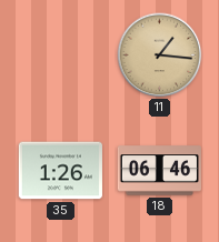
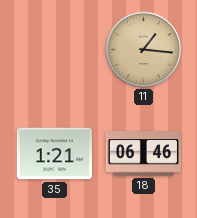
35: 1:26 -> 1:21 (54, 154)
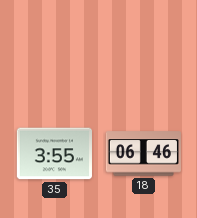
11: 1:16 -> none (144, 50)
35: 1:21 -> 3:55 (54, 154)
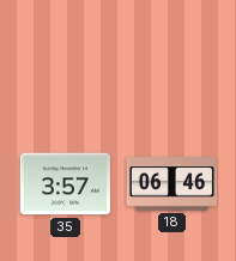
35: 3:55 -> 3:57 (65, 184)
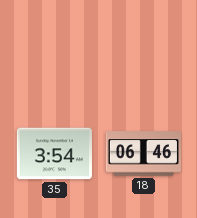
35: 3:57 -> 3:54 (54, 154)
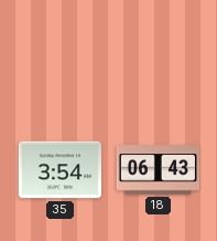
18: 06:46 -> 06:43 (158, 170)
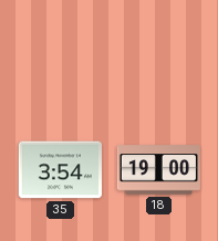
18: 06:43 -> 19:00 (158, 170)
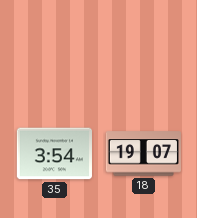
18: 19:00 -> 19:07 (143, 154)
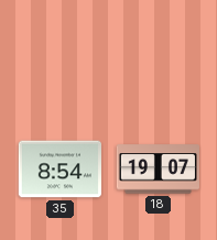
35: 3:54 -> 8:54 (59, 170)
